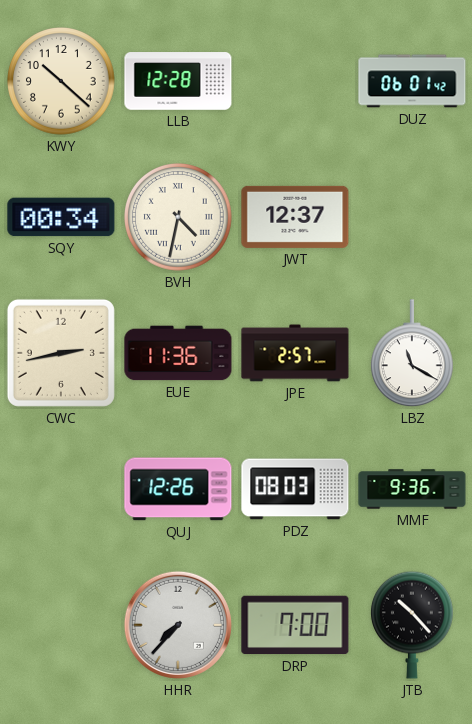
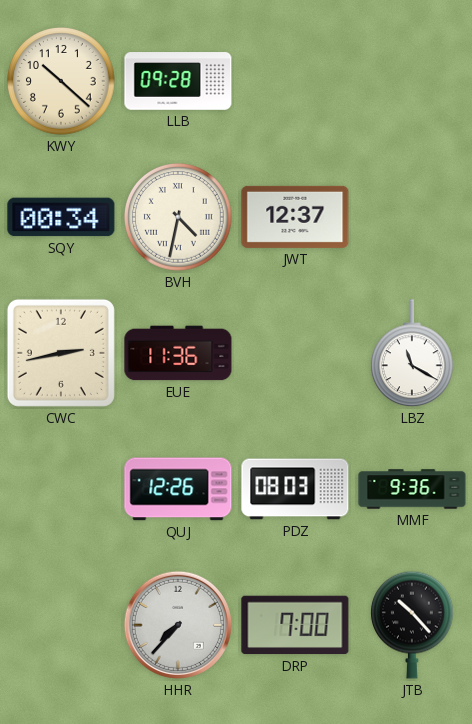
LLB: 12:28 -> 09:28 (178, 81)
DUZ: 06:01 -> none (412, 81)
JPE: 2:57 -> none (295, 353)
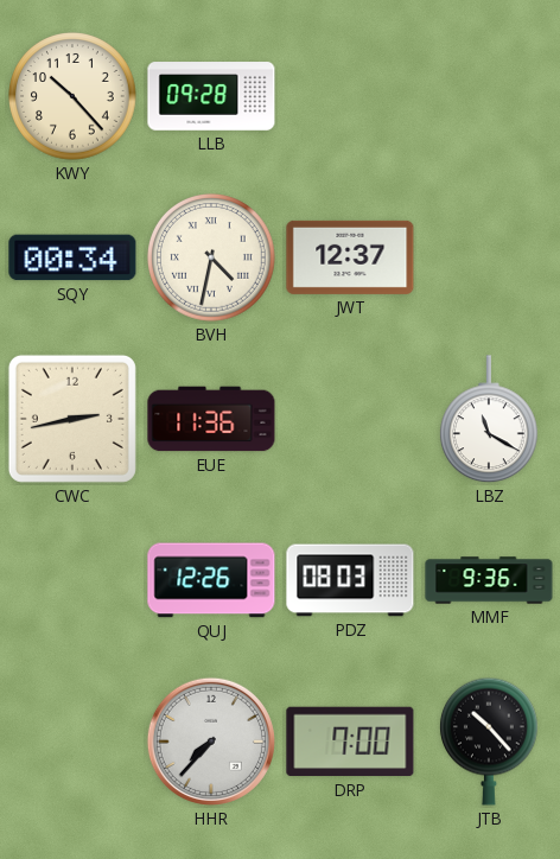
KWY: 10:22 -> 10:23 (74, 97)
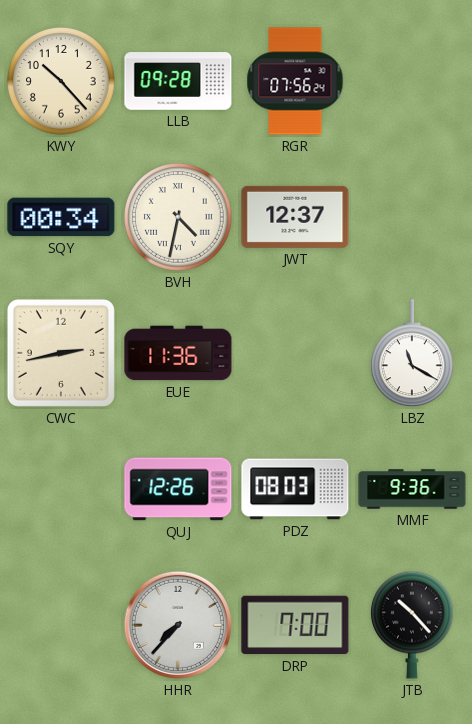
RGR: none -> 07:56 (295, 81)
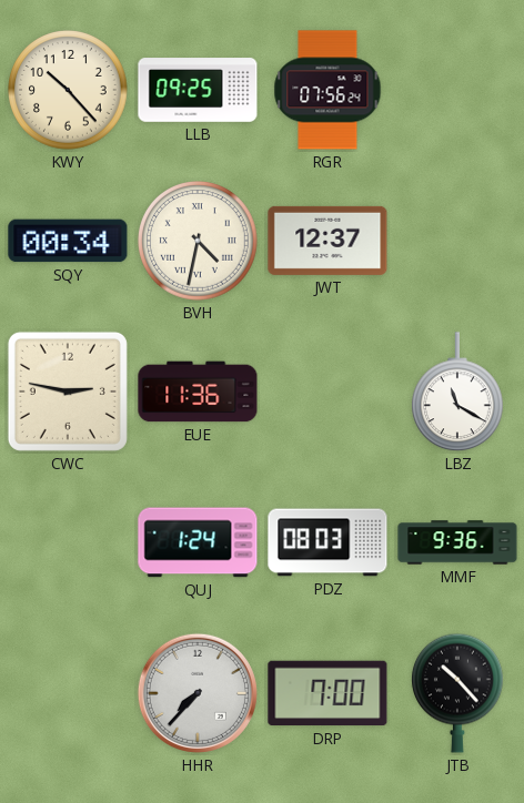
LLB: 09:28 -> 09:25 (198, 90)
CWC: 2:43 -> 2:47 (68, 392)
QUJ: 12:26 -> 1:24 (198, 542)
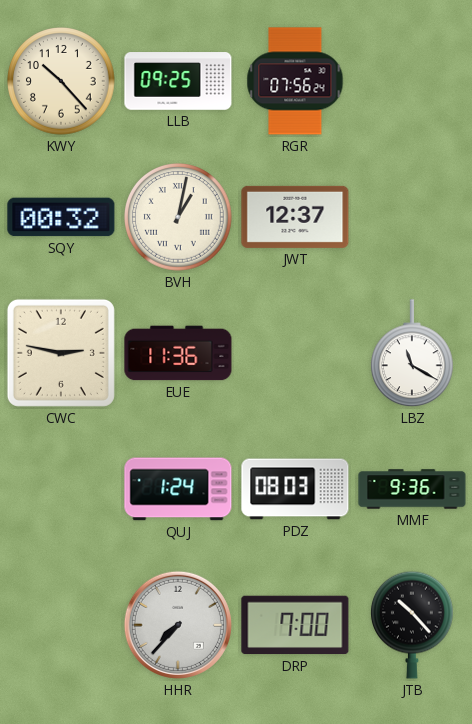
SQY: 00:34 -> 00:32 (61, 217)
BVH: 4:32 -> 1:02 (179, 218)
